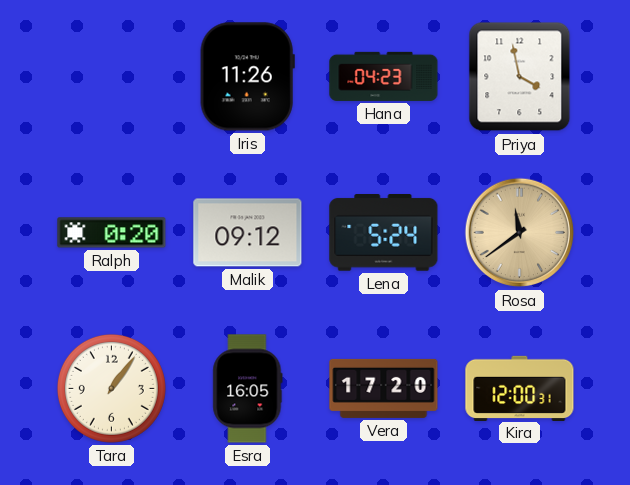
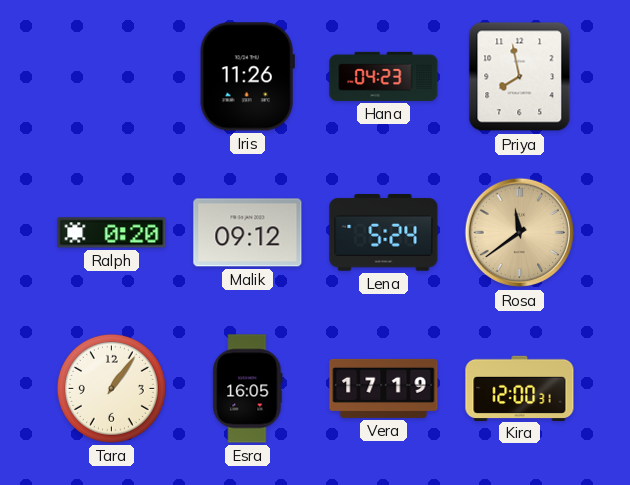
Priya: 3:58 -> 7:58 (520, 77)
Vera: 17:20 -> 17:19 (384, 388)
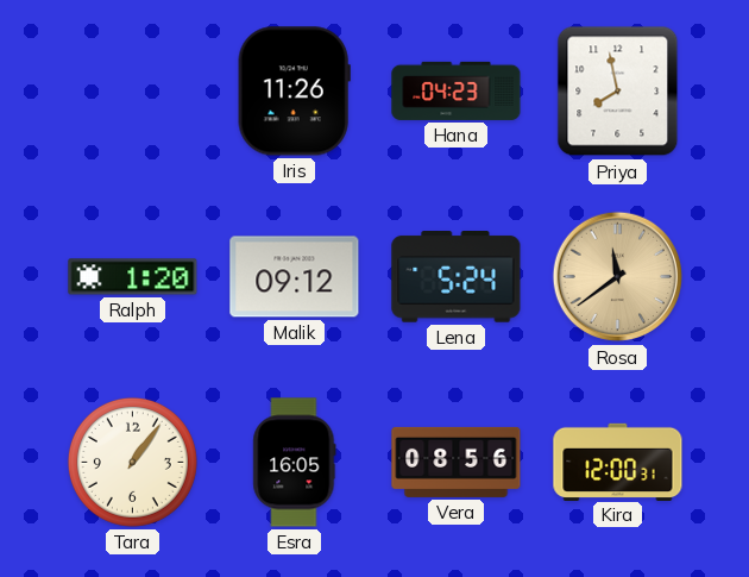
Ralph: 0:20 -> 1:20 (133, 277)
Vera: 17:19 -> 08:56 (457, 462)
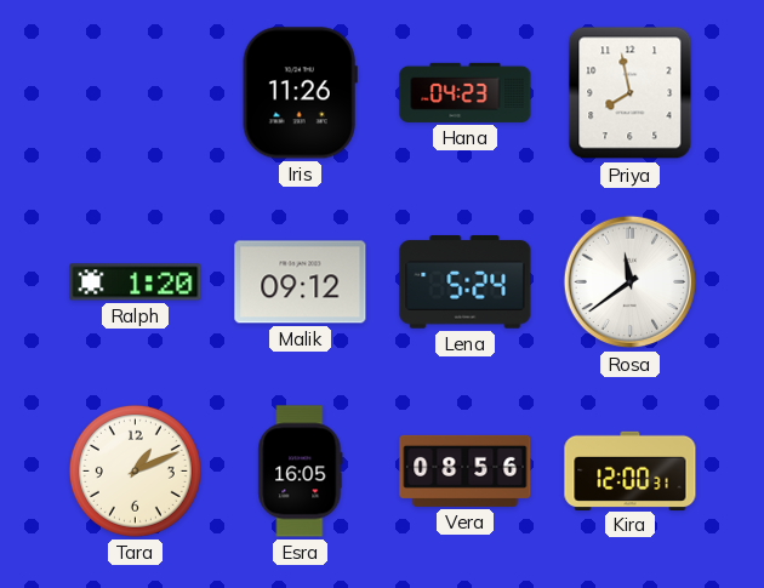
Rosa dial: champagne -> white (631, 282)
Tara: 1:06 -> 1:11 (135, 470)
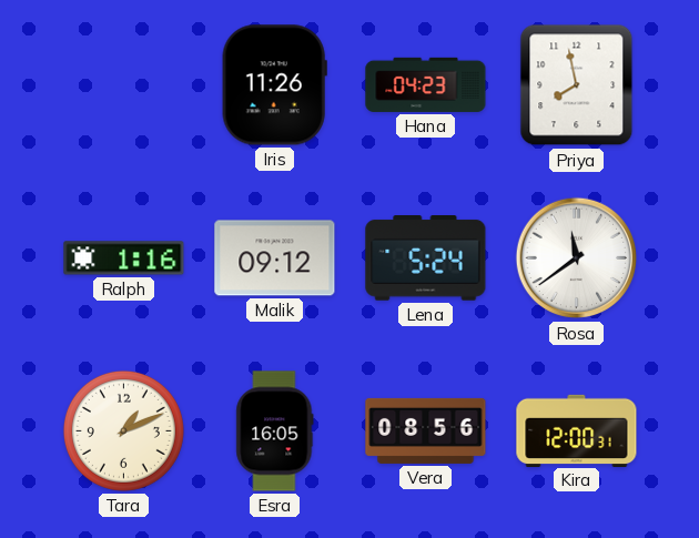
Ralph: 1:20 -> 1:16 (124, 258)
